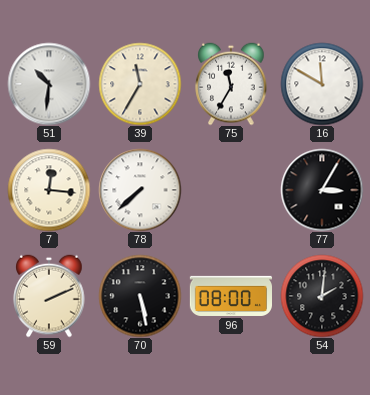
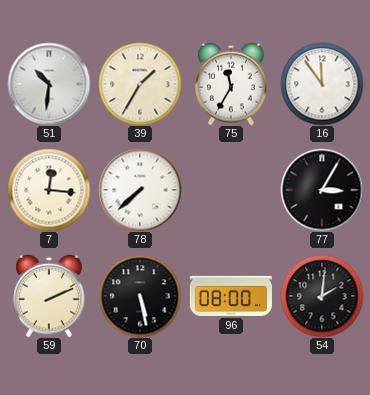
39: 11:35 -> 1:35 (140, 84)
16: 11:50 -> 11:54 (322, 84)
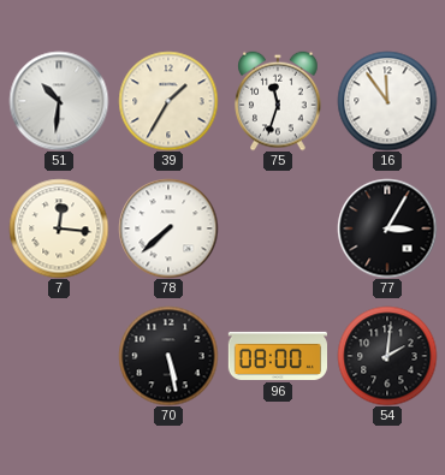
75: 11:35 -> 11:33 (278, 101)
59: 2:11 -> none (49, 296)
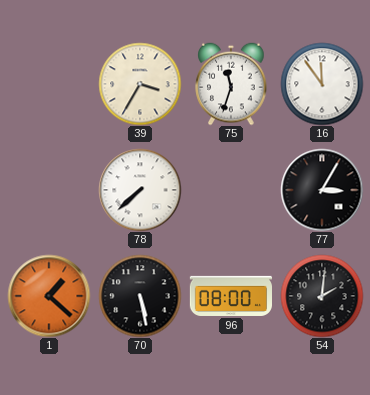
51: 10:31 -> none (59, 101)
39: 1:35 -> 3:35 (140, 84)
7: 12:16 -> none (59, 228)
1: none -> 1:22 (49, 296)
